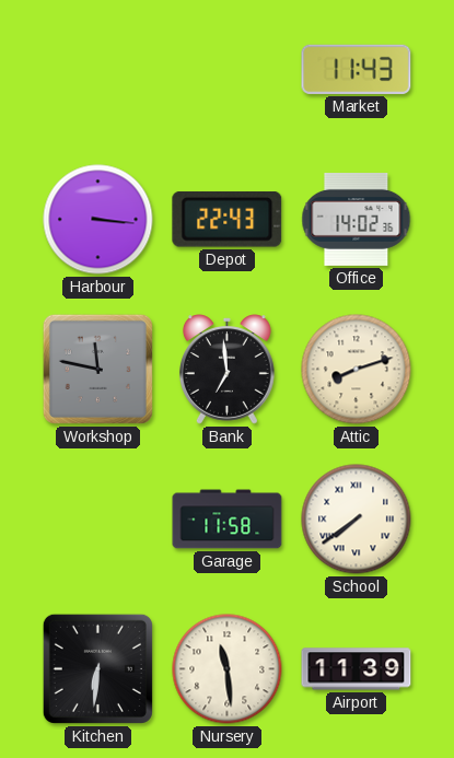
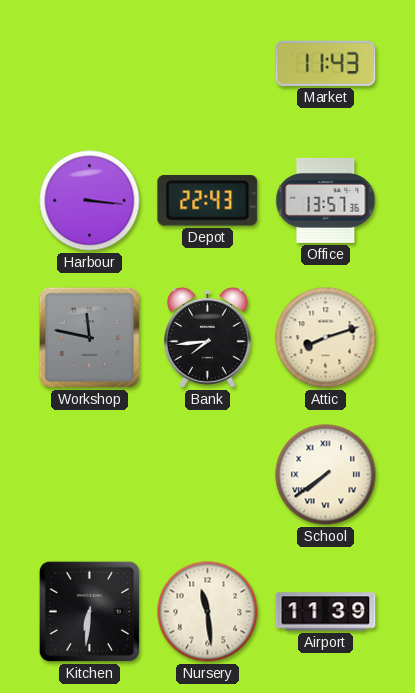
Office: 14:02 -> 13:57 (326, 200)
Bank: 6:59 -> 7:44 (207, 338)
Garage: 11:58 -> none (228, 520)
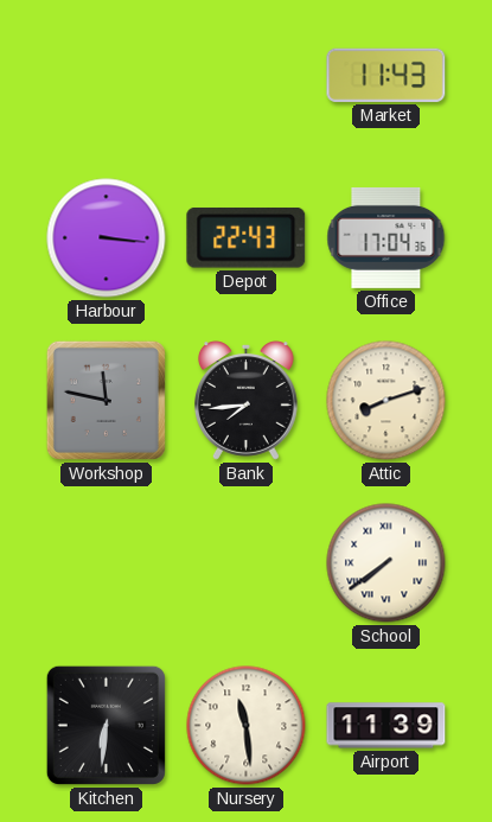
Office: 13:57 -> 17:04 (386, 237)
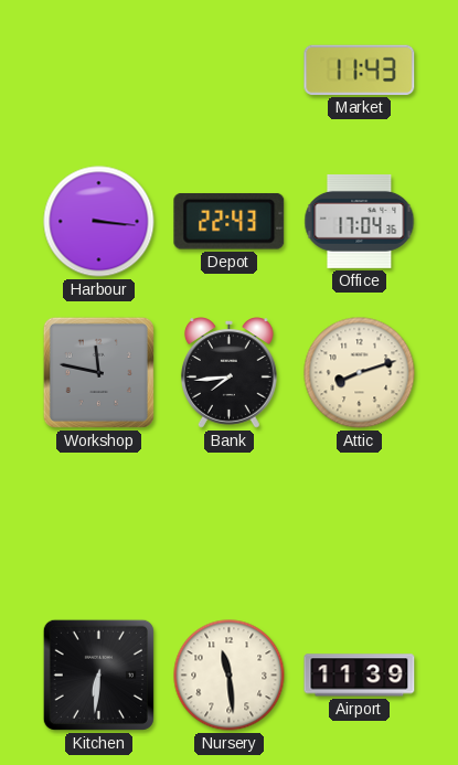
School: 7:39 -> none (386, 563)
